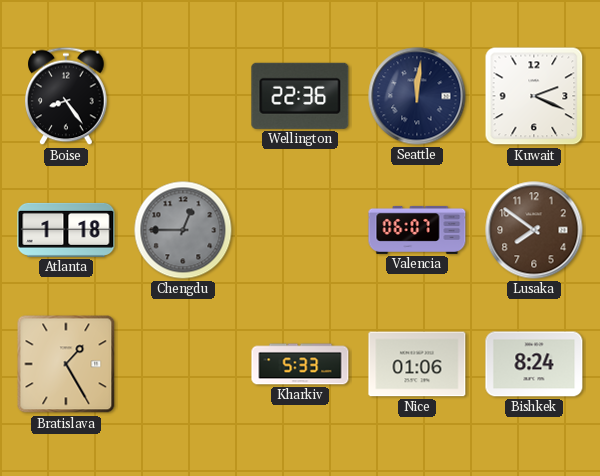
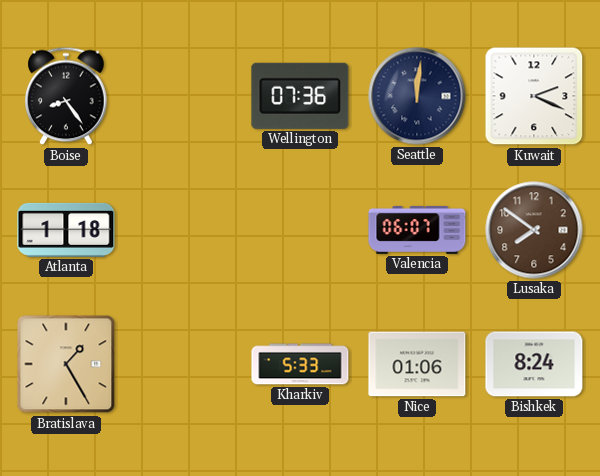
Wellington: 22:36 -> 07:36 (300, 96)
Chengdu: 12:45 -> none (183, 230)
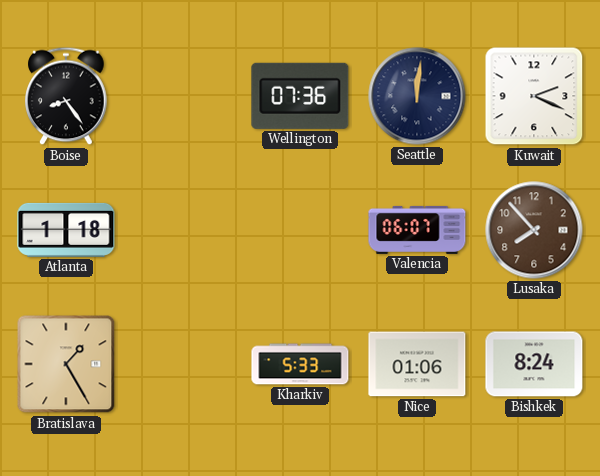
Lusaka: 7:51 -> 7:53 (534, 230)
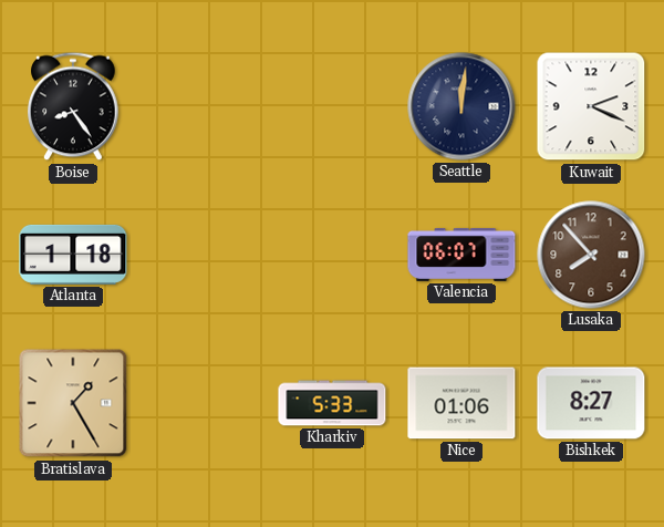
Wellington: 07:36 -> none (300, 96)
Bishkek: 8:24 -> 8:27 (591, 403)
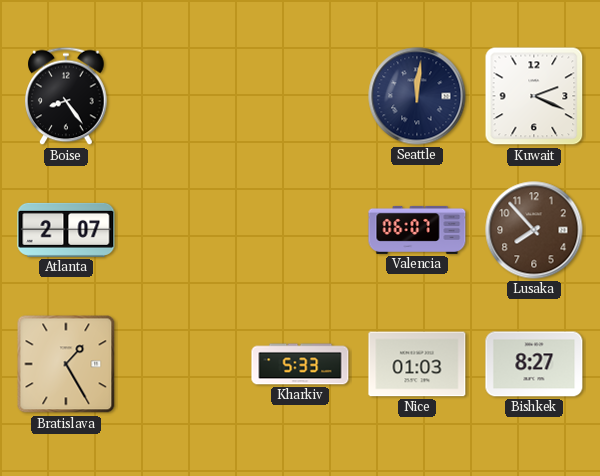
Atlanta: 1:18 -> 2:07 (66, 230)
Nice: 01:06 -> 01:03 (417, 364)
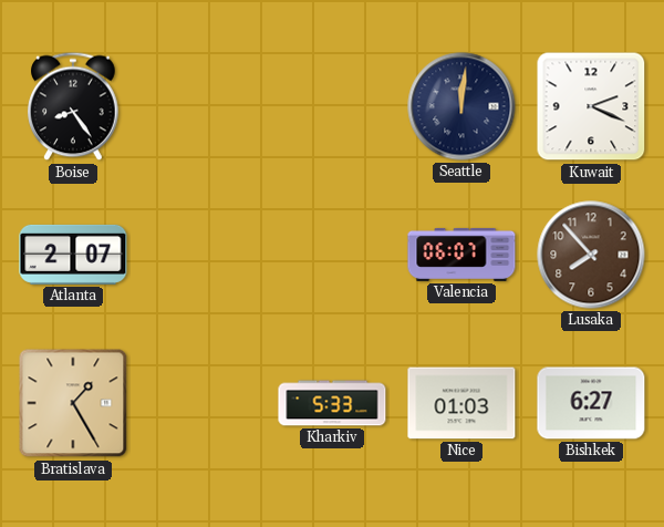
Bishkek: 8:27 -> 6:27 (591, 403)
